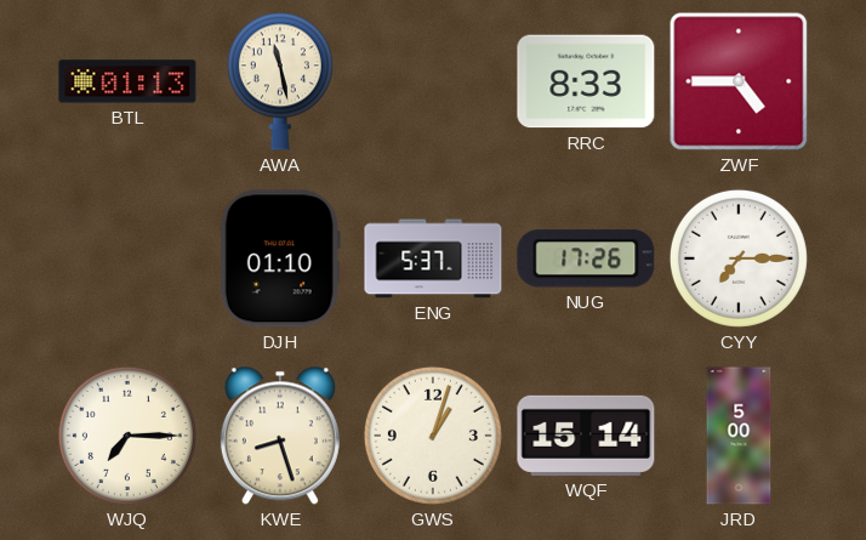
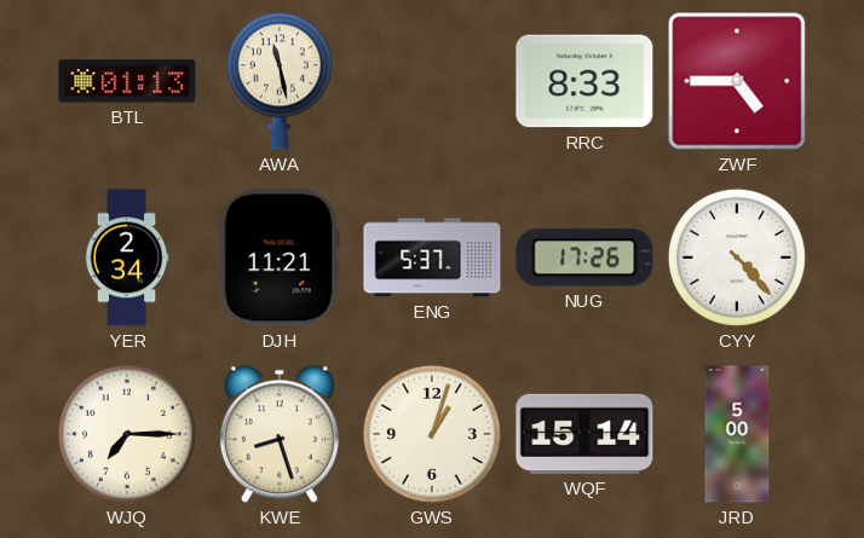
YER: none -> 2:34 (127, 258)
DJH: 01:10 -> 11:21 (280, 258)
CYY: 7:15 -> 4:23 (737, 258)
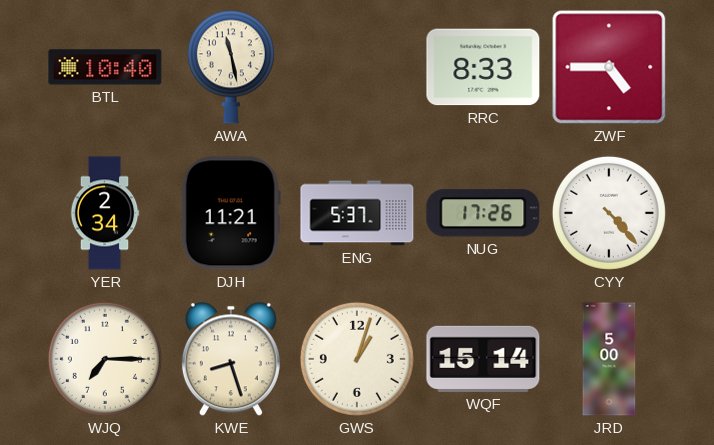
BTL: 01:13 -> 10:40 (105, 67)
